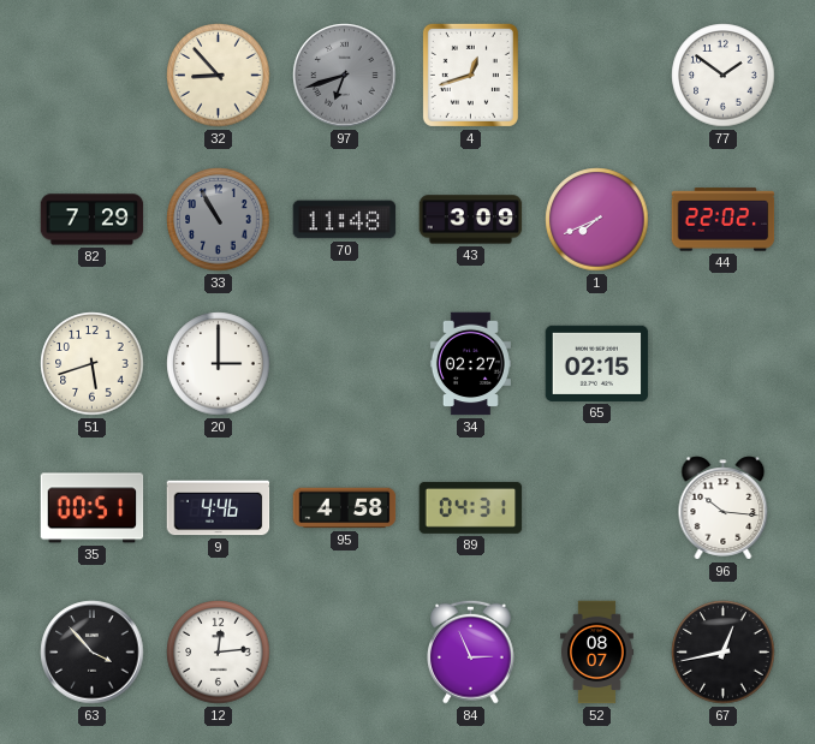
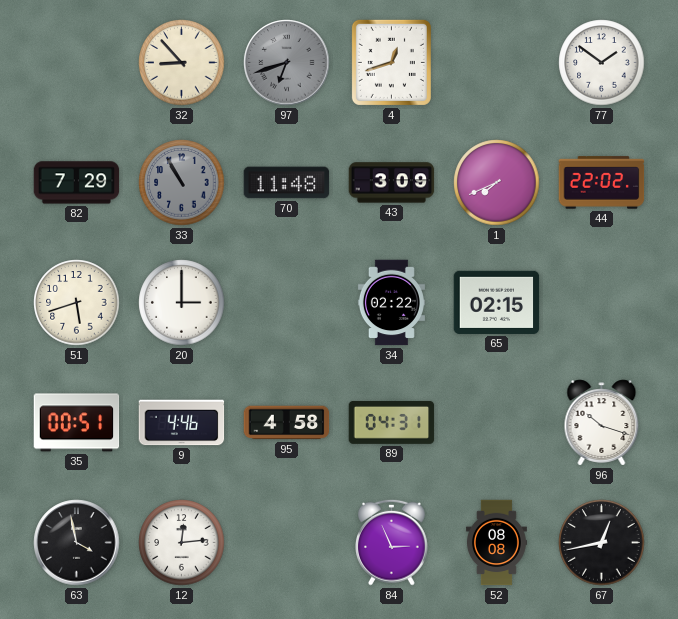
34: 02:27 -> 02:22 (391, 303)
96: 10:16 -> 10:18 (602, 423)
63: 3:53 -> 3:58 (77, 543)
52: 08:07 -> 08:08 (496, 543)
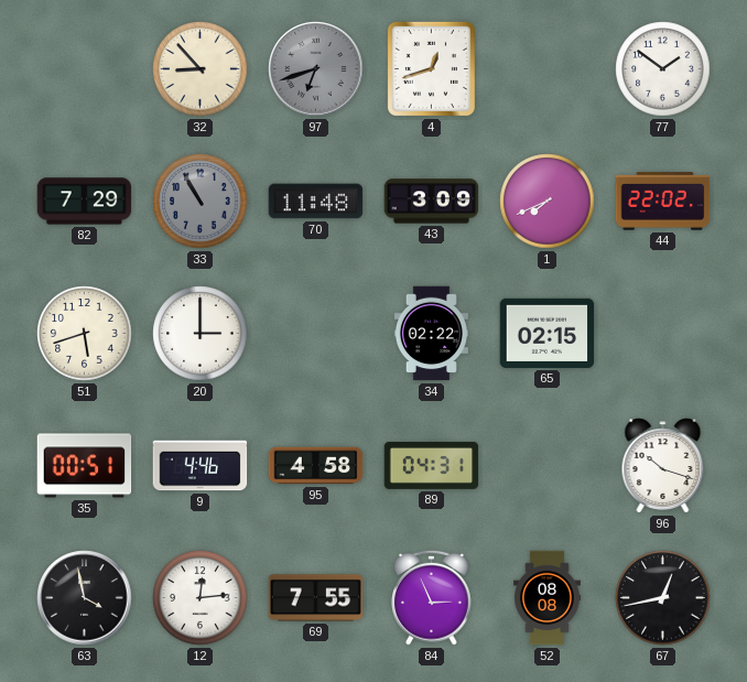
69: none -> 7:55 (316, 598)
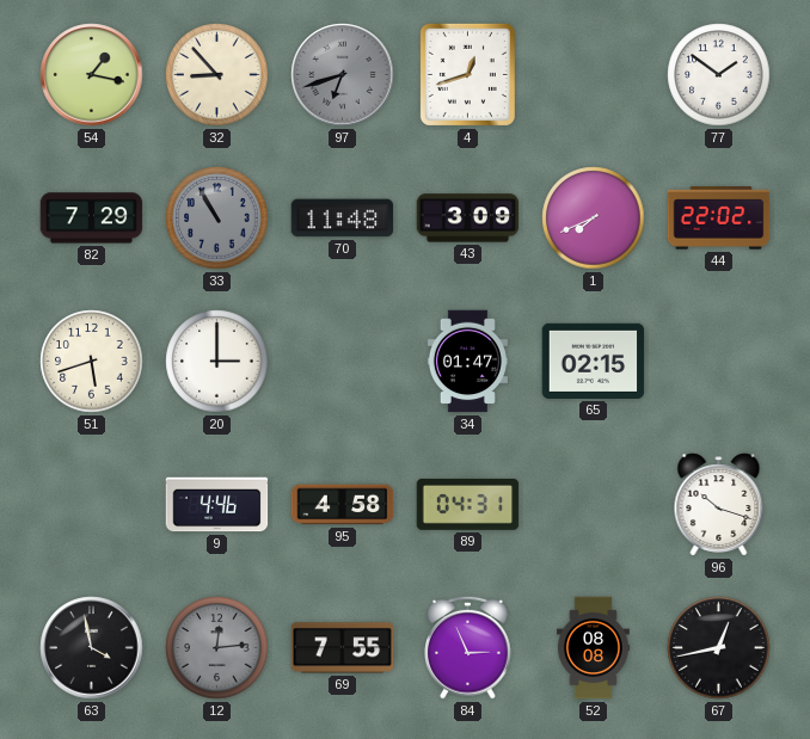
54: none -> 1:17 (92, 75)
34: 02:22 -> 01:47 (467, 362)
35: 00:51 -> none (85, 466)
12 dial: white -> grey (217, 648)
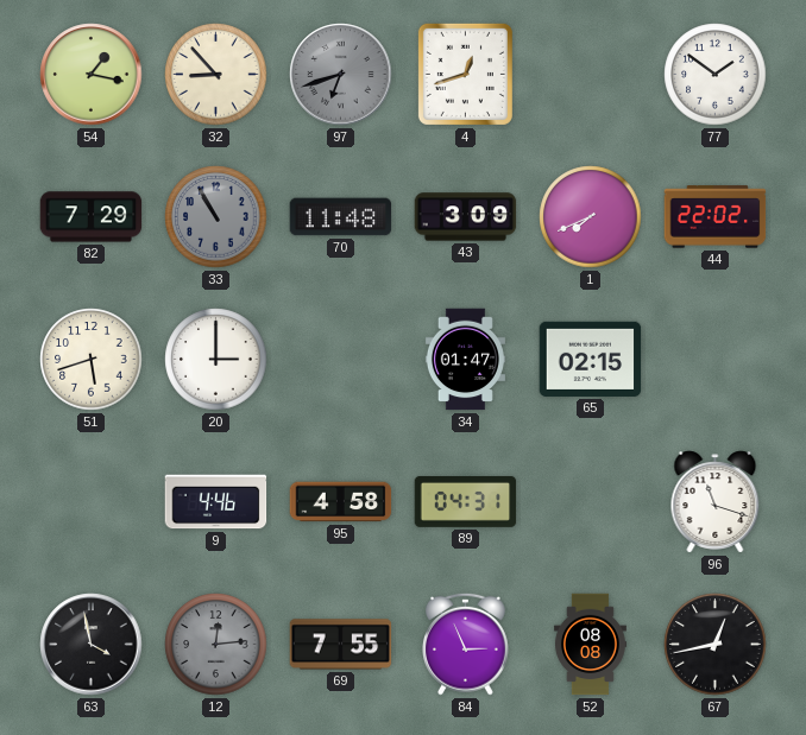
96: 10:18 -> 11:18 (716, 502)
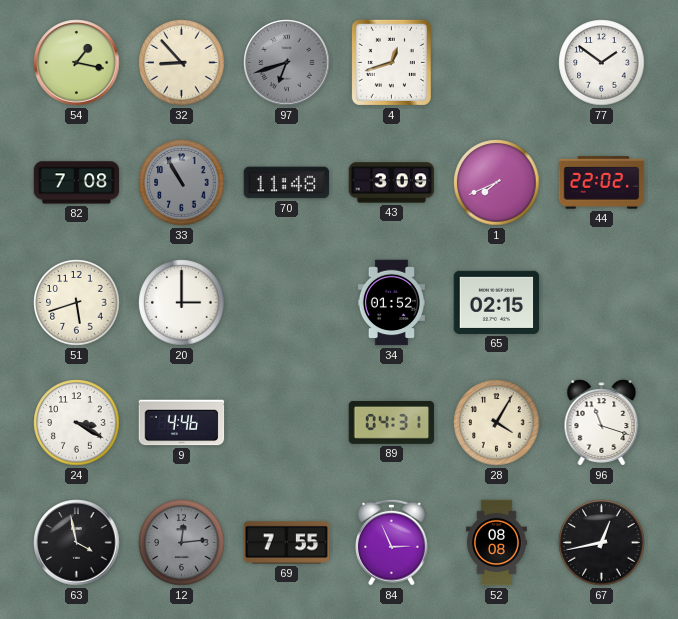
82: 7:29 -> 7:08 (77, 183)
34: 01:47 -> 01:52 (391, 303)
24: none -> 3:20 (77, 423)
95: 4:58 -> none (341, 502)
28: none -> 4:05 (497, 423)
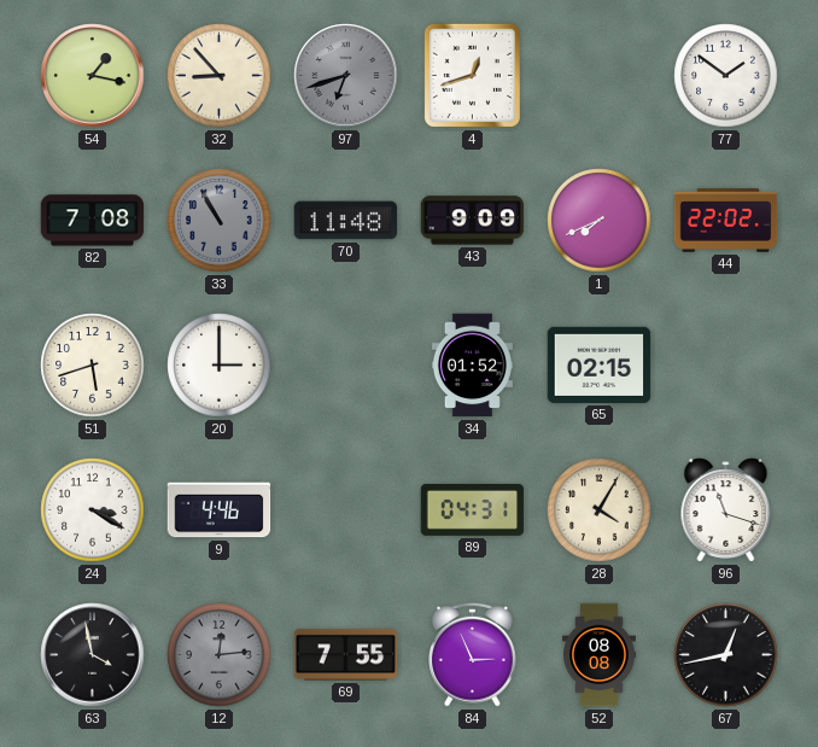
43: 3:09 -> 9:09 (473, 221)
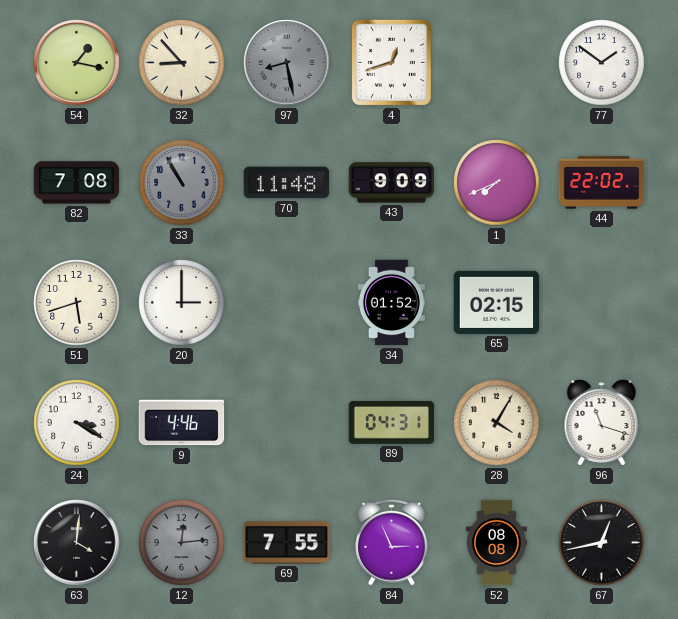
97: 6:42 -> 8:28 (287, 63)
63: 3:58 -> 4:01 (77, 543)
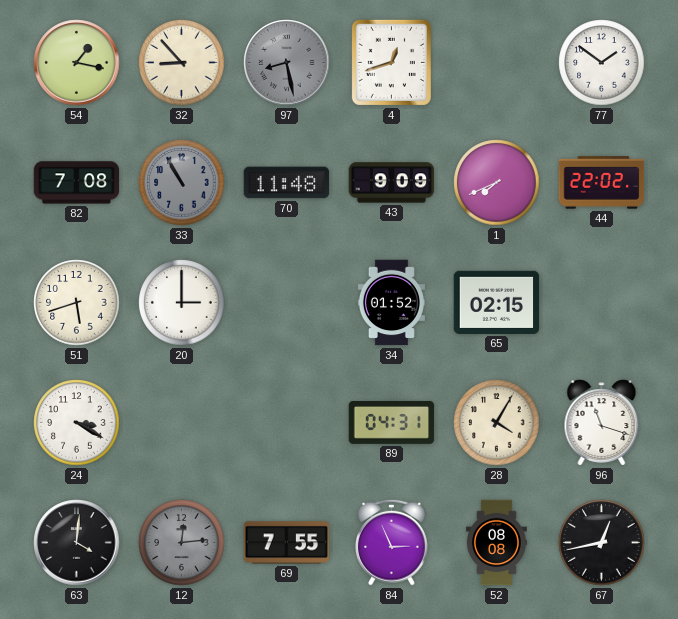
9: 4:46 -> none (182, 423)
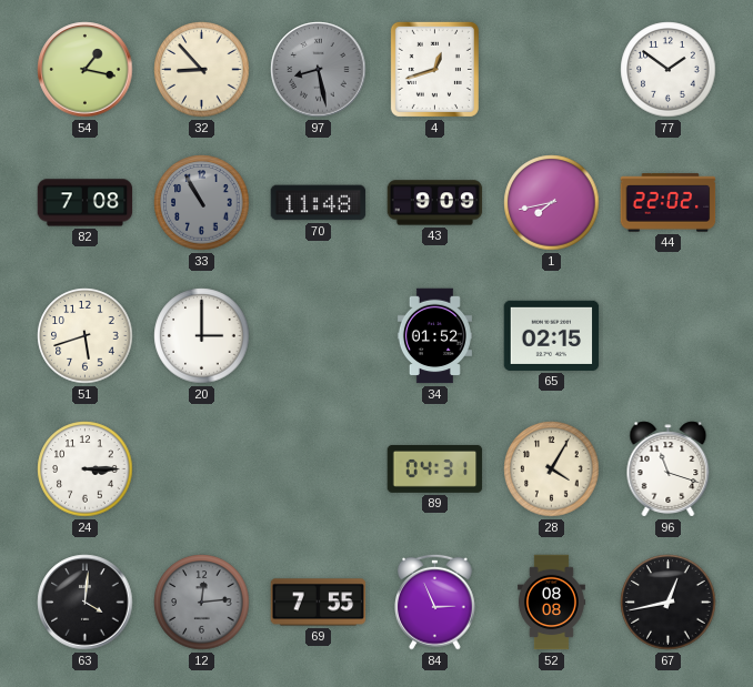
1: 7:41 -> 7:43 (552, 203)
24: 3:20 -> 3:15 (86, 469)
